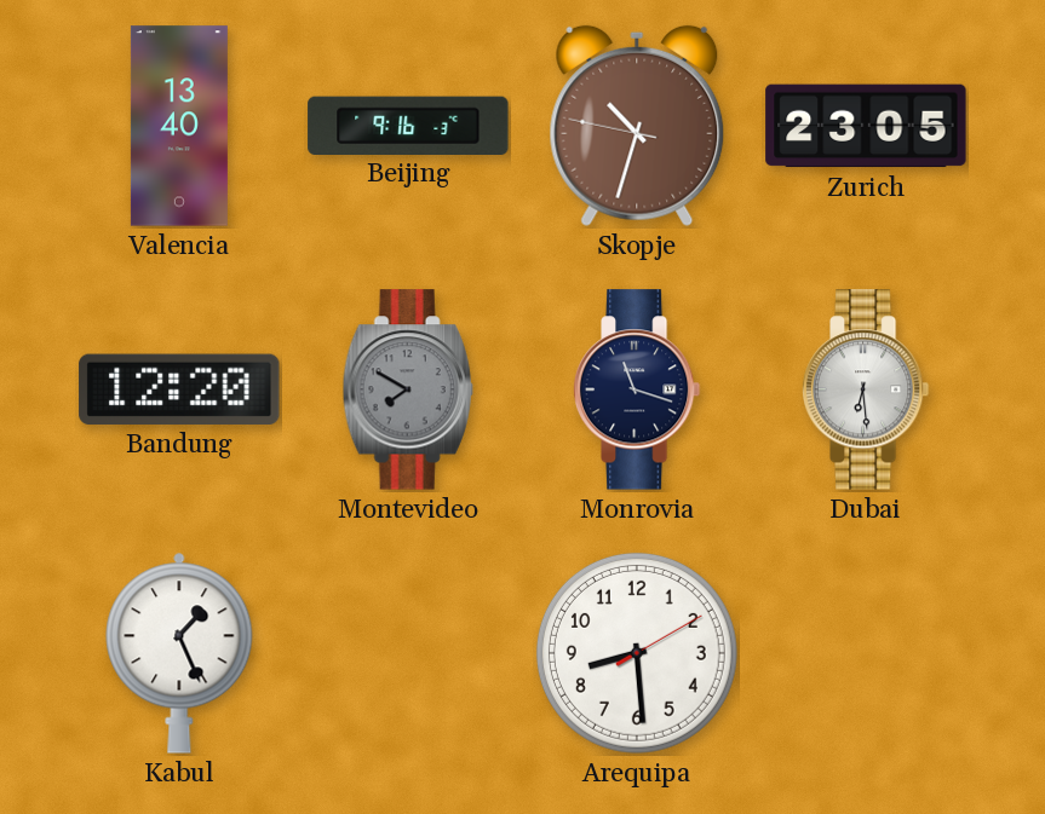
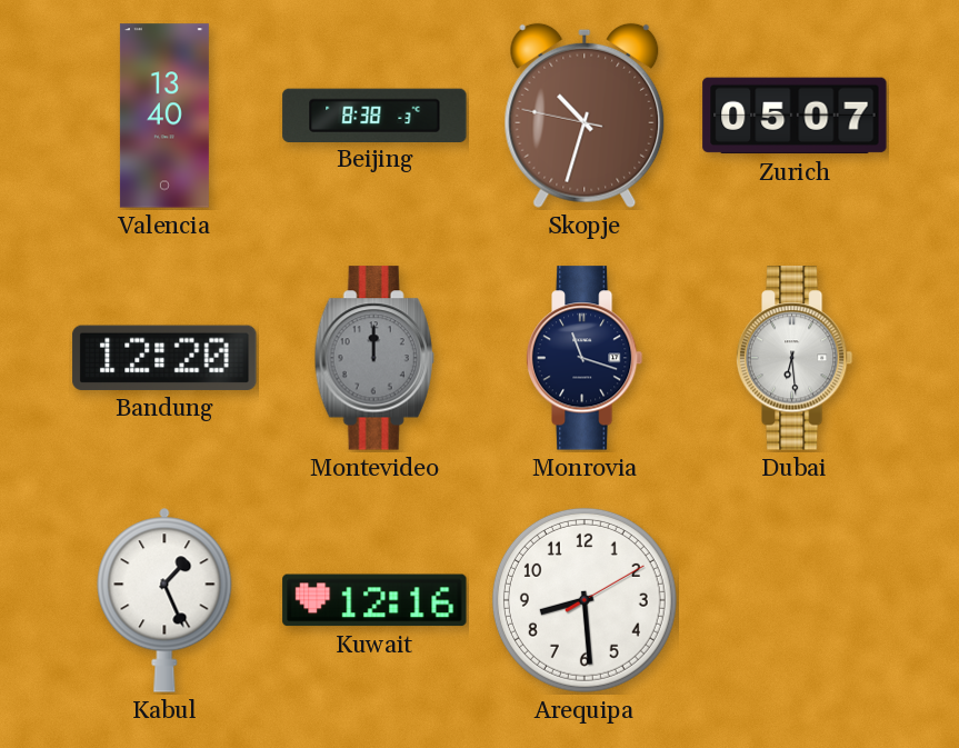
Beijing: 9:16 -> 8:38 (374, 114)
Zurich: 23:05 -> 05:07 (795, 116)
Montevideo: 7:50 -> 12:00 (374, 358)
Kuwait: none -> 12:16 (374, 600)
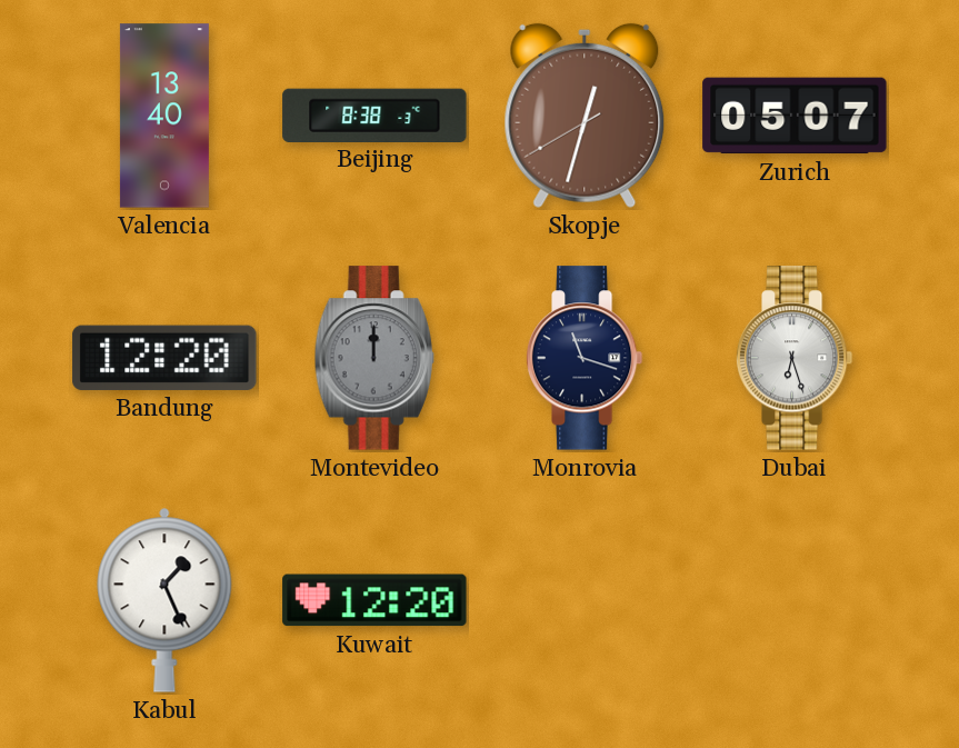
Skopje: 10:32 -> 12:32 (585, 116)
Dubai: 6:29 -> 6:27 (795, 358)
Kuwait: 12:16 -> 12:20 (374, 600)
Arequipa: 8:29 -> none (585, 600)
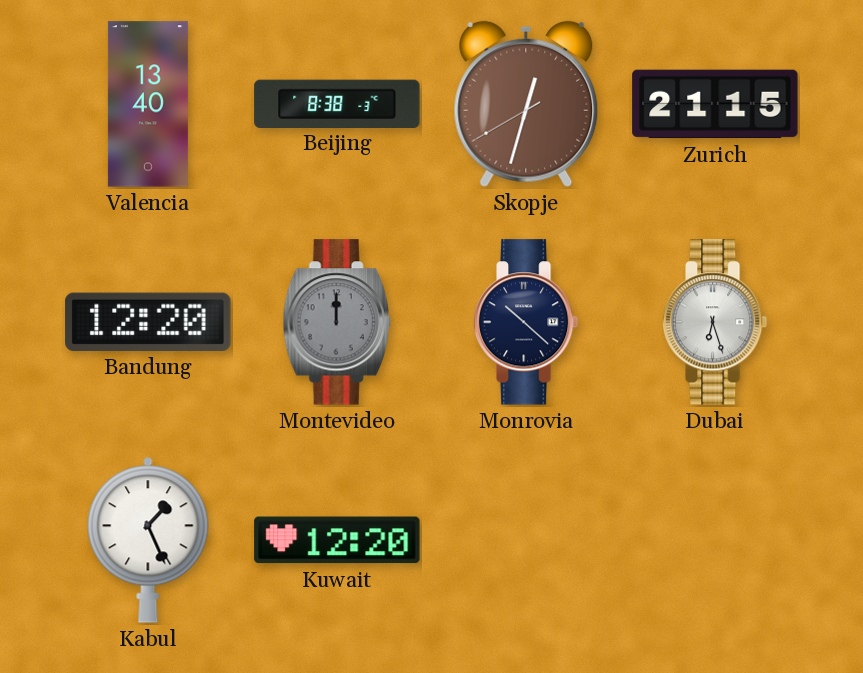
Zurich: 05:07 -> 21:15 (715, 104)
Monrovia: 11:18 -> 10:22 (526, 322)
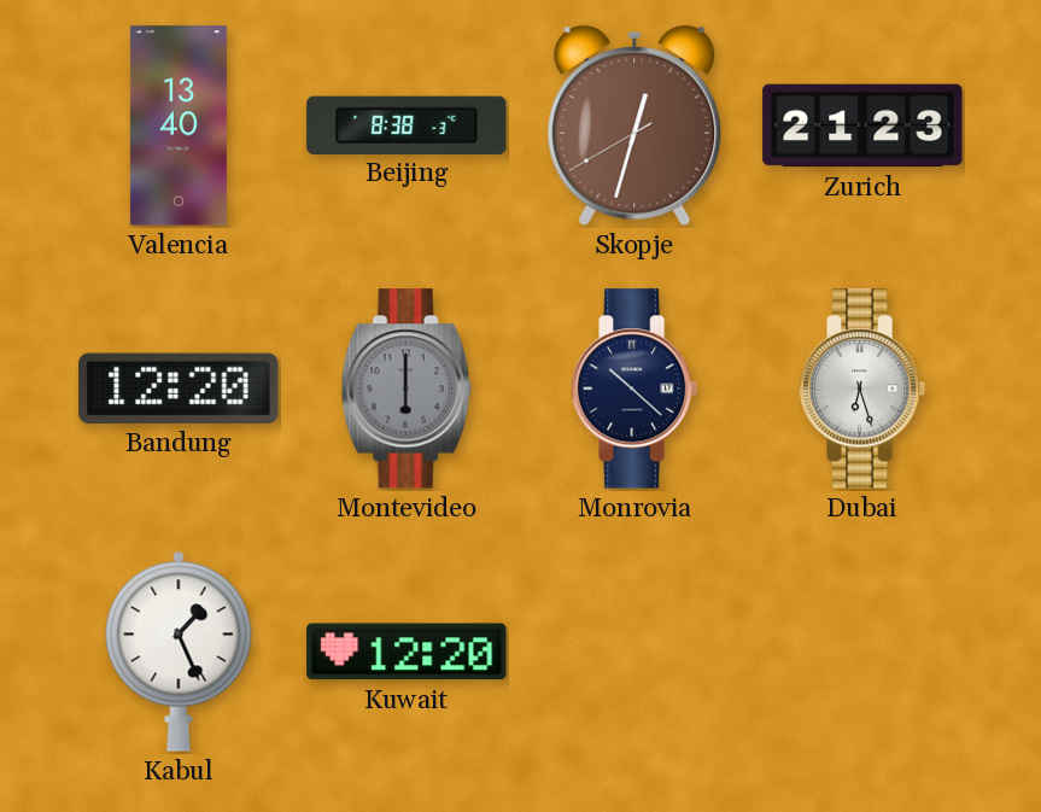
Zurich: 21:15 -> 21:23 (862, 125)
Montevideo: 12:00 -> 6:00 (407, 389)
